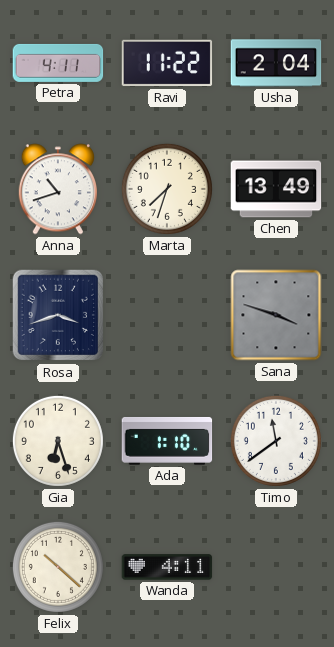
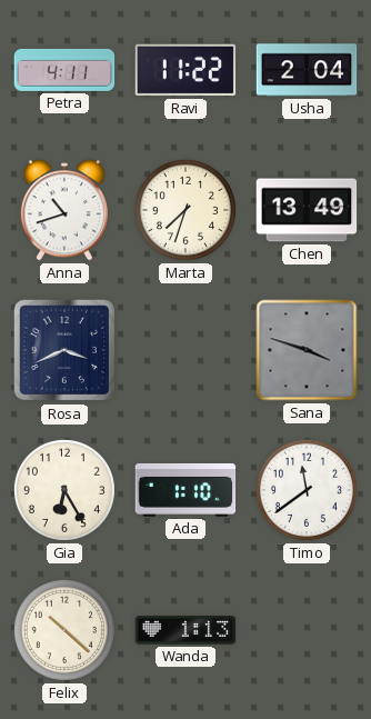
Rosa: 3:42 -> 3:41 (64, 350)
Gia: 6:27 -> 6:25 (64, 490)
Wanda: 4:11 -> 1:13 (185, 630)
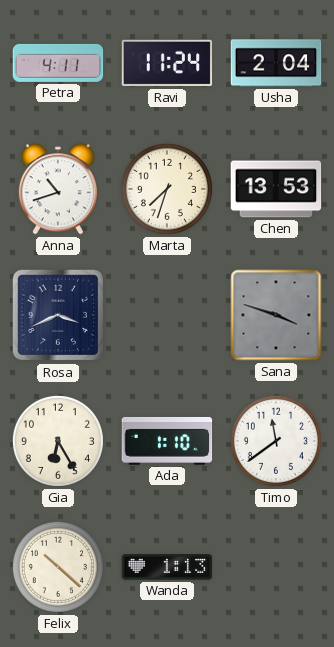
Ravi: 11:22 -> 11:24 (167, 63)
Chen: 13:49 -> 13:53 (276, 189)
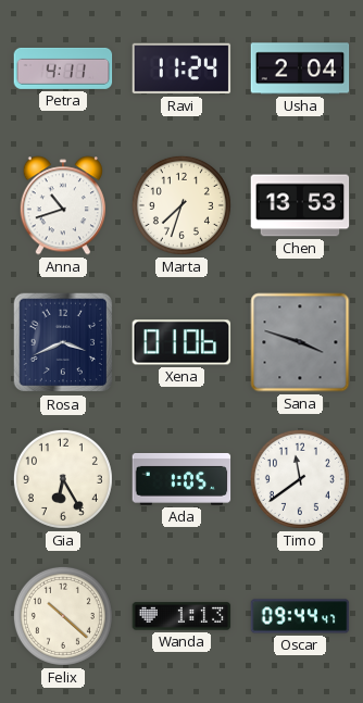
Xena: none -> 01:06 (181, 342)
Ada: 1:10 -> 1:05 (181, 479)
Oscar: none -> 09:44 (300, 616)
